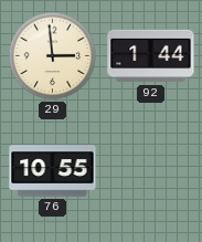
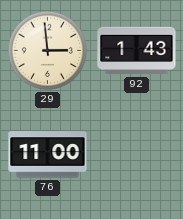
92: 1:44 -> 1:43 (137, 51)
76: 10:55 -> 11:00 (48, 155)
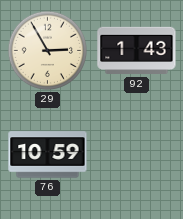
29: 2:59 -> 2:55 (48, 51)
76: 11:00 -> 10:59 (48, 155)
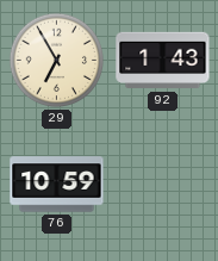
29: 2:55 -> 6:55 (57, 61)
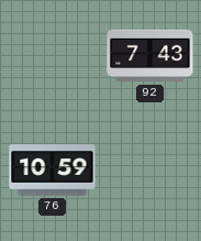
29: 6:55 -> none (57, 61)
92: 1:43 -> 7:43 (150, 56)
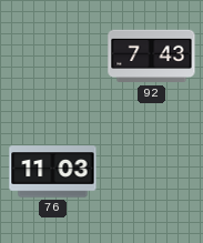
76: 10:59 -> 11:03 (53, 172)
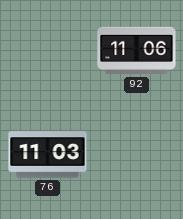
92: 7:43 -> 11:06 (137, 51)
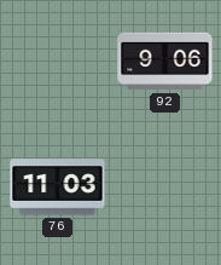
92: 11:06 -> 9:06 (165, 62)
